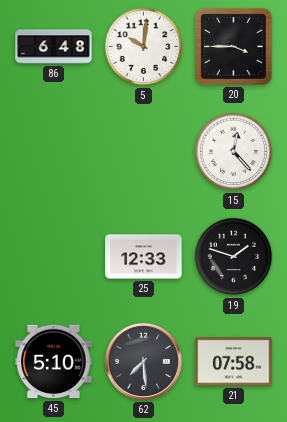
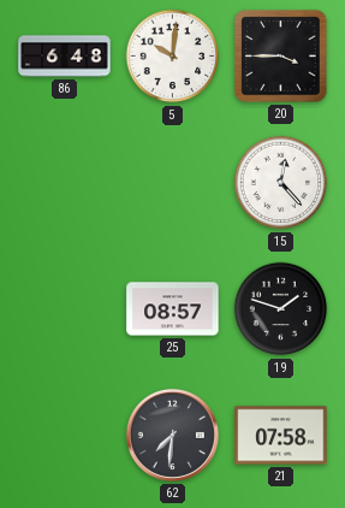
25: 12:33 -> 08:57 (173, 309)
45: 5:10 -> none (54, 362)
62: 7:29 -> 7:31 (172, 435)
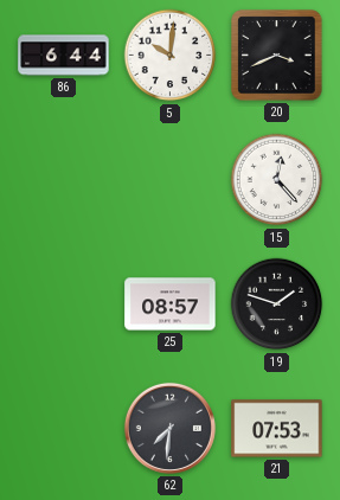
86: 6:48 -> 6:44 (64, 56)
20: 3:45 -> 3:41 (277, 56)
21: 07:58 -> 07:53 (277, 429)
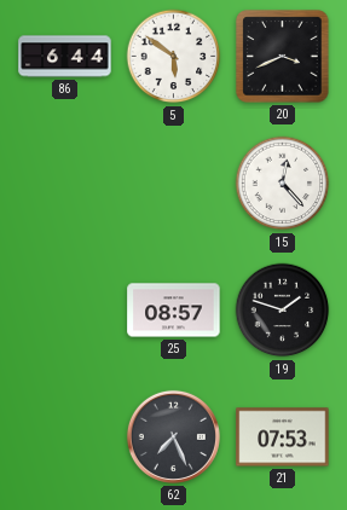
5: 10:01 -> 5:51 (174, 57)
62: 7:31 -> 7:26 (173, 436)
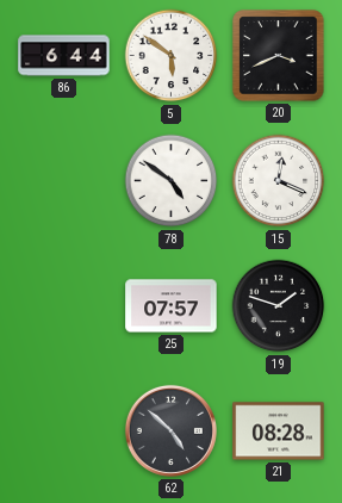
78: none -> 4:51 (172, 181)
15: 12:23 -> 12:19 (279, 181)
25: 08:57 -> 07:57 (172, 306)
62: 7:26 -> 4:52 (170, 430)
21: 07:53 -> 08:28 (279, 431)
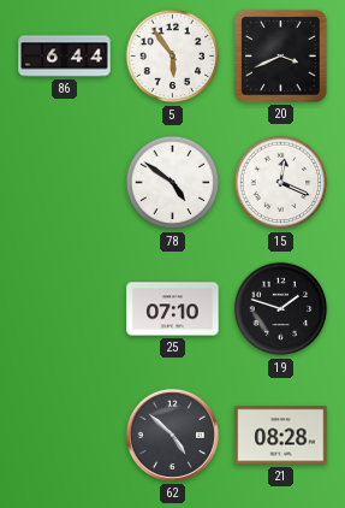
5: 5:51 -> 5:54 (173, 57)
25: 07:57 -> 07:10 (173, 309)
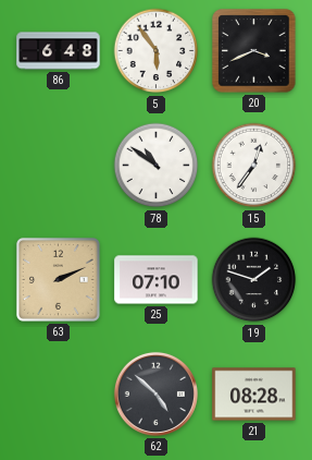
86: 6:44 -> 6:48 (59, 51)
78: 4:51 -> 10:51 (157, 166)
15: 12:19 -> 12:36 (254, 166)
63: none -> 2:11 (58, 279)
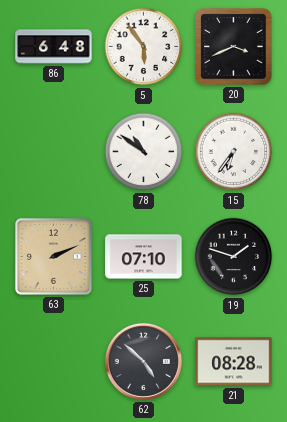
15: 12:36 -> 6:36 (234, 152)
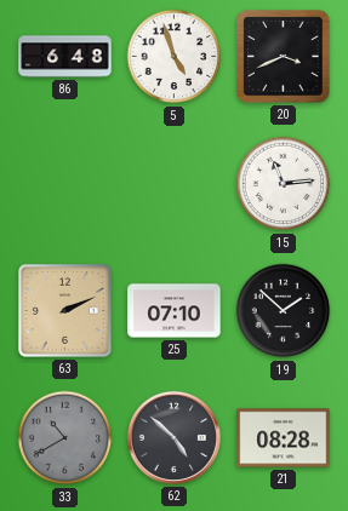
5: 5:54 -> 4:57 (175, 57)
78: 10:51 -> none (144, 152)
15: 6:36 -> 11:14 (284, 184)
19: 1:48 -> 1:52 (284, 311)
33: none -> 10:40 (65, 438)
